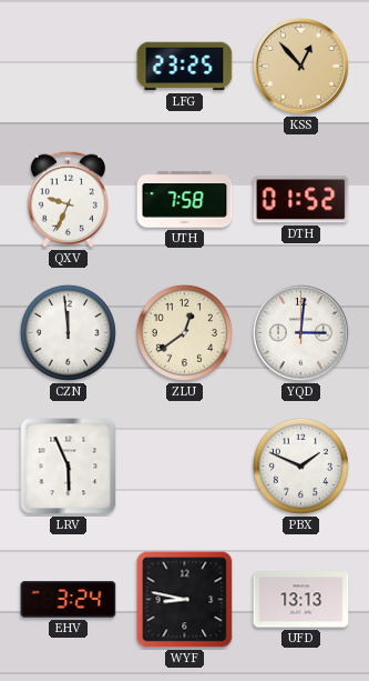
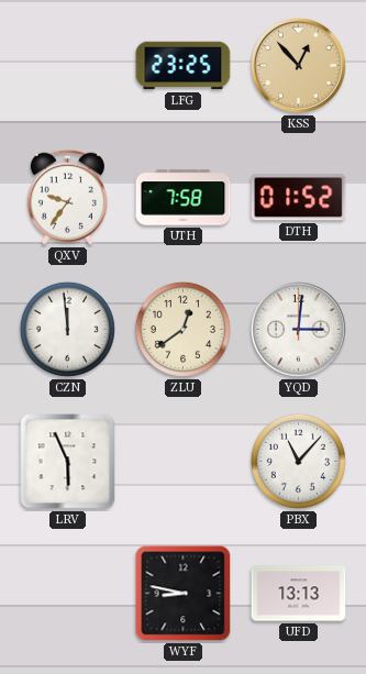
QXV: 9:34 -> 9:36 (67, 197)
PBX: 1:49 -> 11:07 (298, 461)
EHV: 3:24 -> none (69, 600)
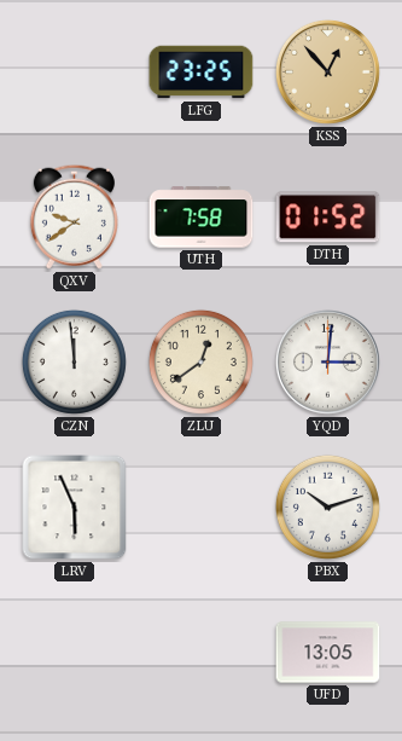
QXV: 9:36 -> 9:39 (74, 216)
PBX: 11:07 -> 10:12 (327, 506)
WYF: 8:47 -> none (184, 594)
UFD: 13:13 -> 13:05 (328, 653)
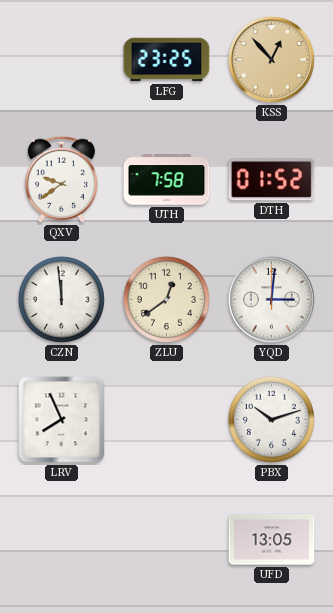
LRV: 5:56 -> 7:56 (62, 420)
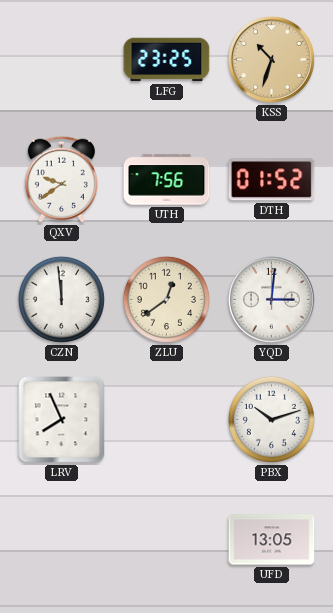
KSS: 12:53 -> 10:33 (271, 59)
UTH: 7:58 -> 7:56 (167, 180)
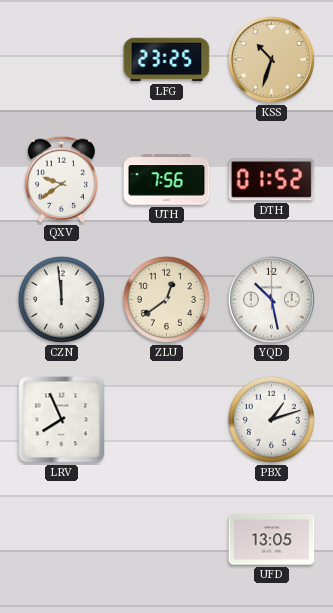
YQD: 3:01 -> 10:28 (271, 299)
PBX: 10:12 -> 1:12 (271, 419)
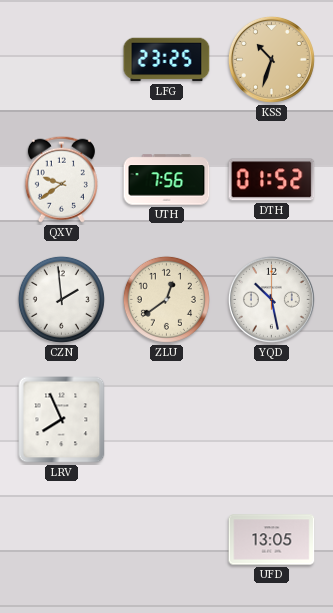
CZN: 11:59 -> 1:59 (61, 299)
PBX: 1:12 -> none (271, 419)
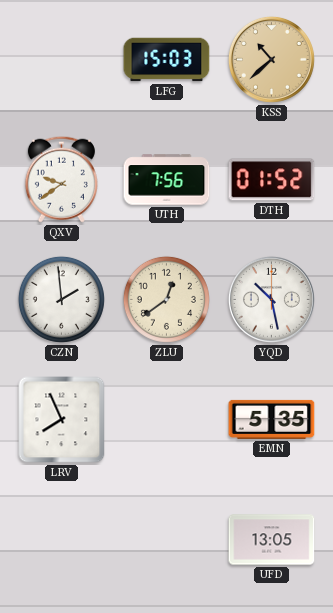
LFG: 23:25 -> 15:03 (167, 60)
KSS: 10:33 -> 10:38 (271, 59)
EMN: none -> 5:35 (272, 419)
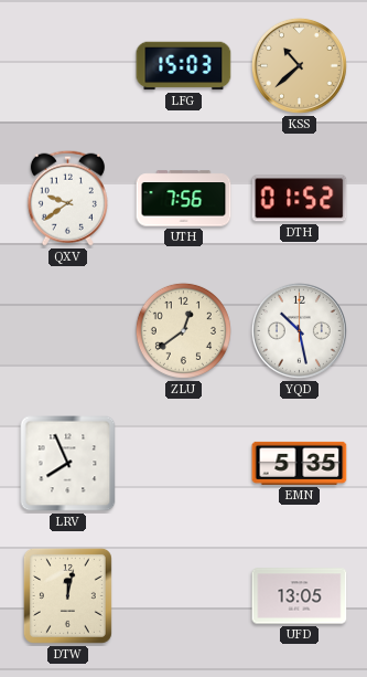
CZN: 1:59 -> none (61, 299)
DTW: none -> 12:02 (67, 595)
